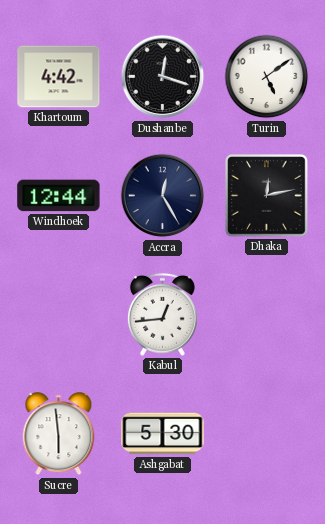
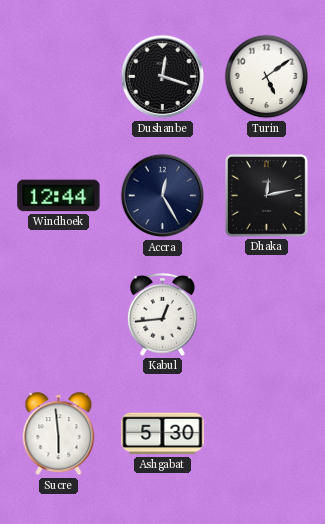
Khartoum: 4:42 -> none (59, 77)
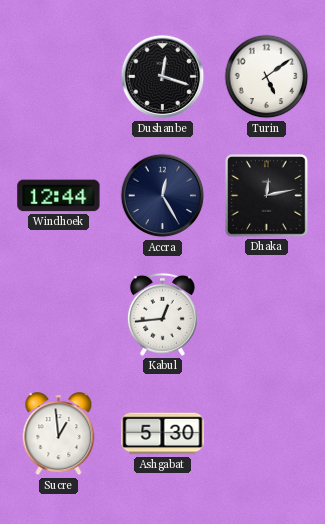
Sucre: 5:59 -> 12:59 (59, 434)
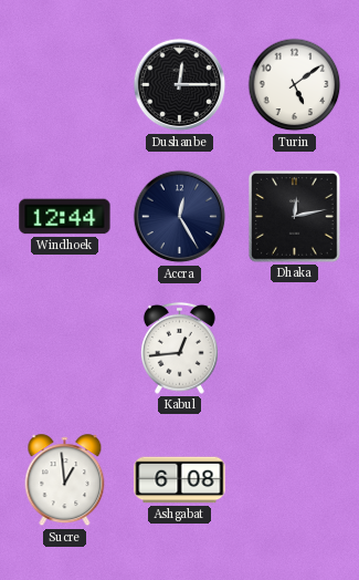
Dushanbe: 12:18 -> 12:15 (180, 85)
Ashgabat: 5:30 -> 6:08 (180, 480)
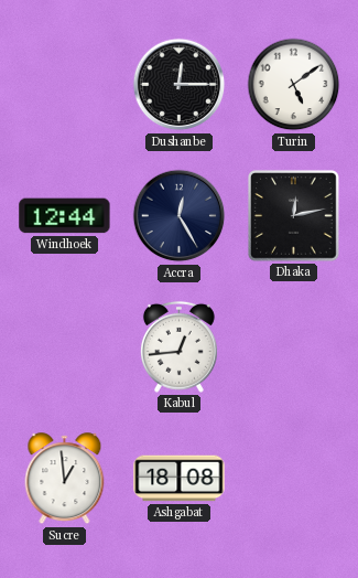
Ashgabat: 6:08 -> 18:08 (180, 479)
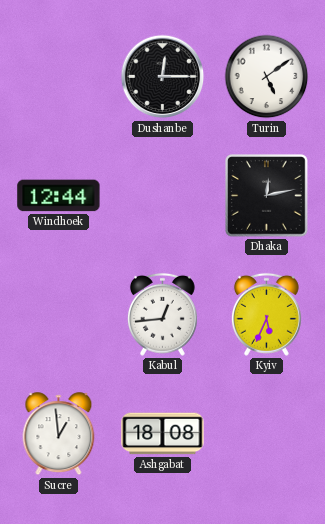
Accra: 12:25 -> none (180, 216)
Kyiv: none -> 5:34 (266, 314)
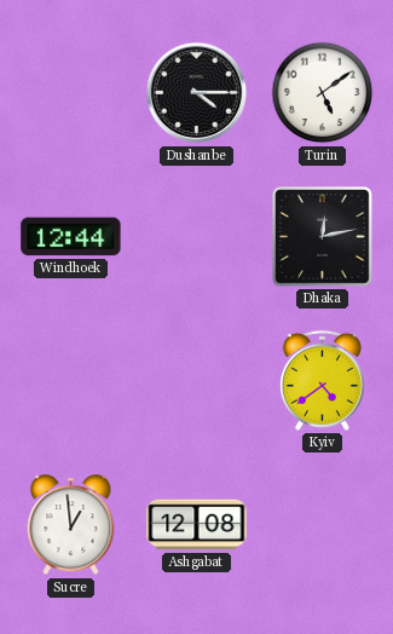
Dushanbe: 12:15 -> 4:15 (197, 93)
Kabul: 12:44 -> none (162, 314)
Kyiv: 5:34 -> 4:39 (322, 380)
Ashgabat: 18:08 -> 12:08 (197, 525)
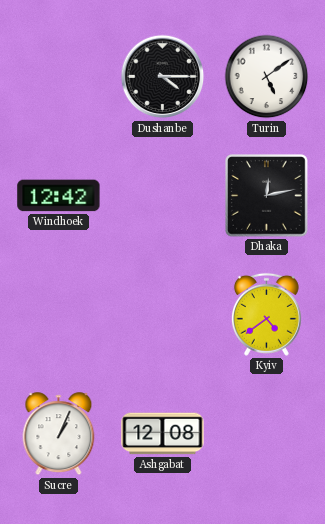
Windhoek: 12:44 -> 12:42 (59, 196)
Sucre: 12:59 -> 1:04 (59, 434)
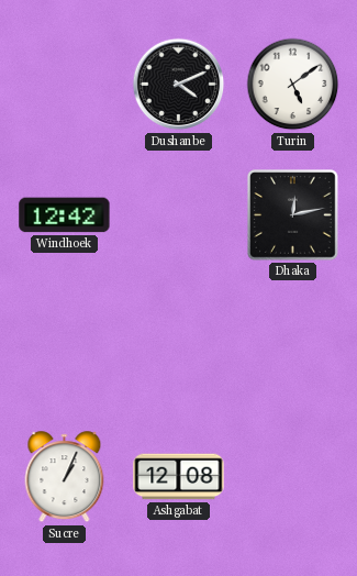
Dushanbe: 4:15 -> 4:11 (179, 85)
Kyiv: 4:39 -> none (266, 314)
